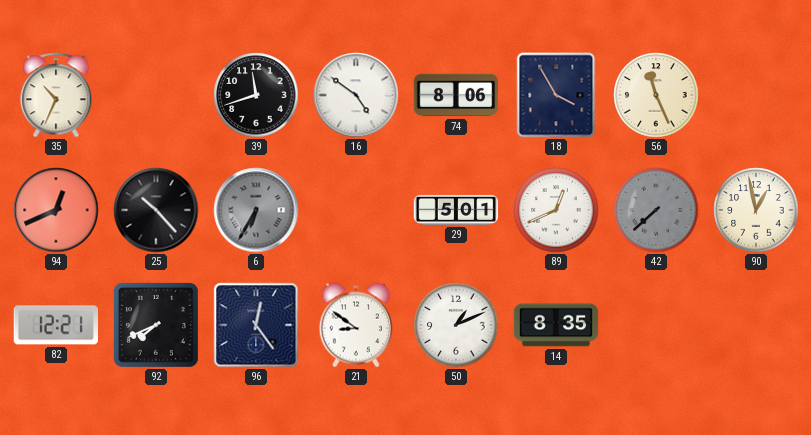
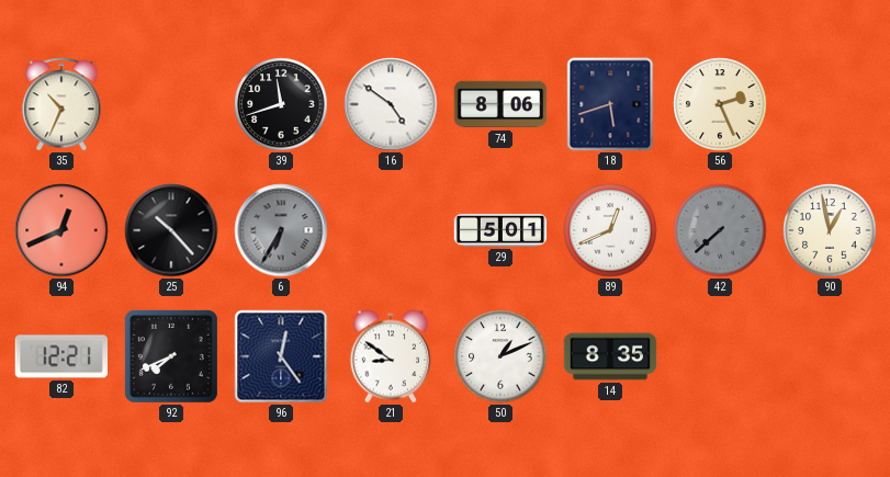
18: 3:55 -> 5:42 (610, 104)
56: 11:26 -> 2:26 (720, 104)
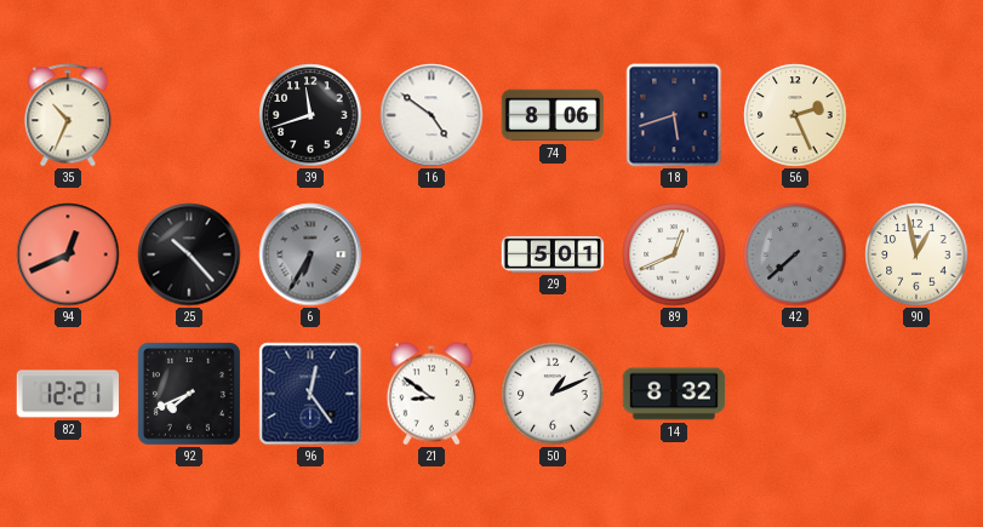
14: 8:35 -> 8:32 (674, 394)
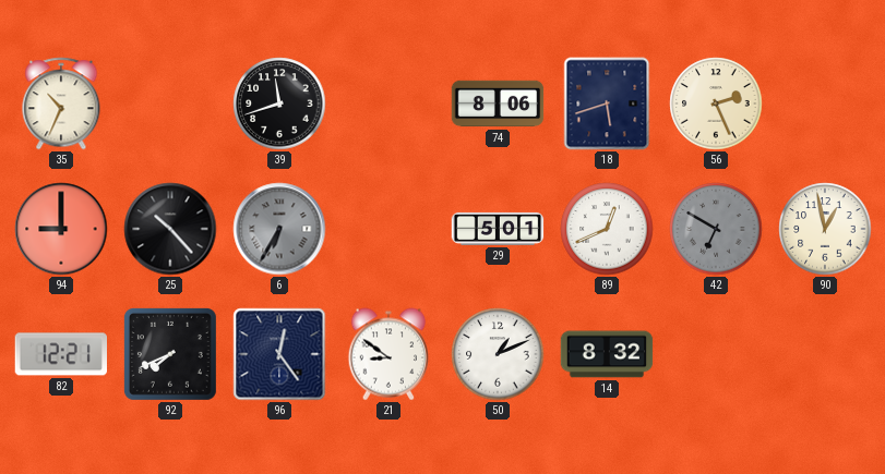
16: 4:51 -> none (432, 115)
94: 12:41 -> 9:00 (61, 229)
42: 7:38 -> 6:50 (716, 229)
